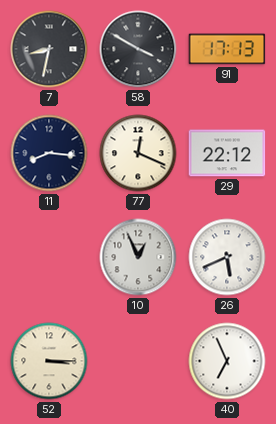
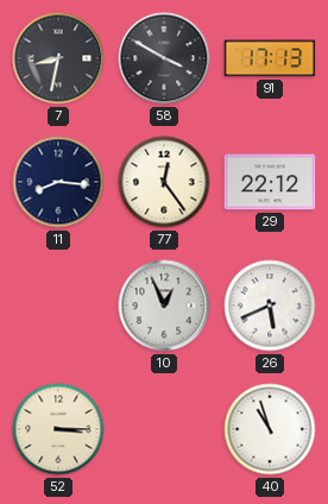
77: 12:19 -> 12:24 (164, 182)
40: 6:56 -> 10:57 (270, 429)
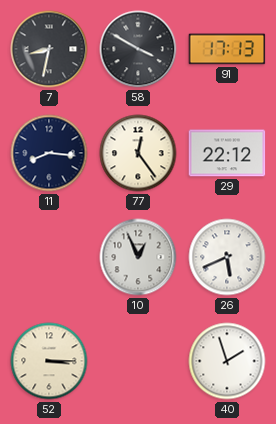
40: 10:57 -> 1:57 (227, 361)
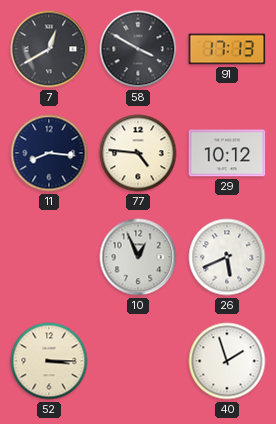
7: 8:32 -> 12:40 (49, 49)
77: 12:24 -> 4:46 (138, 153)
29: 22:12 -> 10:12 (227, 153)
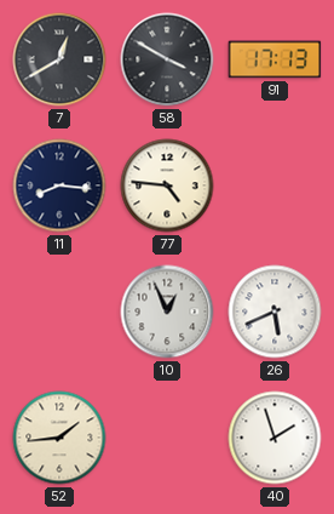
29: 10:12 -> none (227, 153)
52: 3:15 -> 1:44 (59, 438)
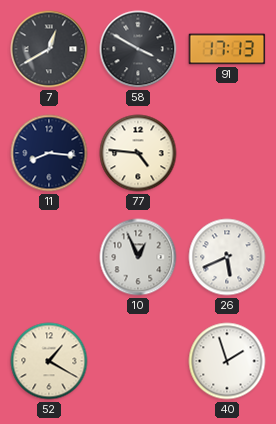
52: 1:44 -> 1:20 (49, 361)
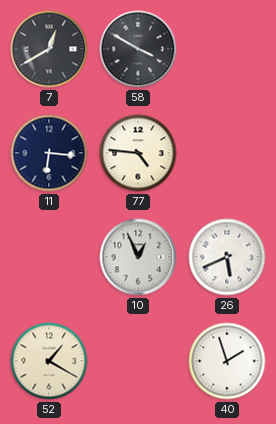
91: 17:13 -> none (227, 49)
11: 8:16 -> 6:16 (49, 153)
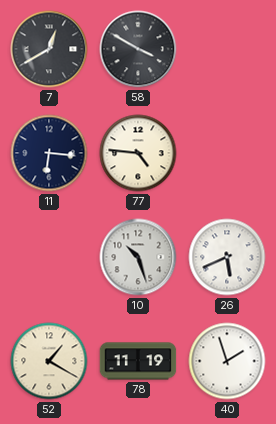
10: 12:56 -> 10:27 (138, 257)
78: none -> 11:19 (138, 361)
